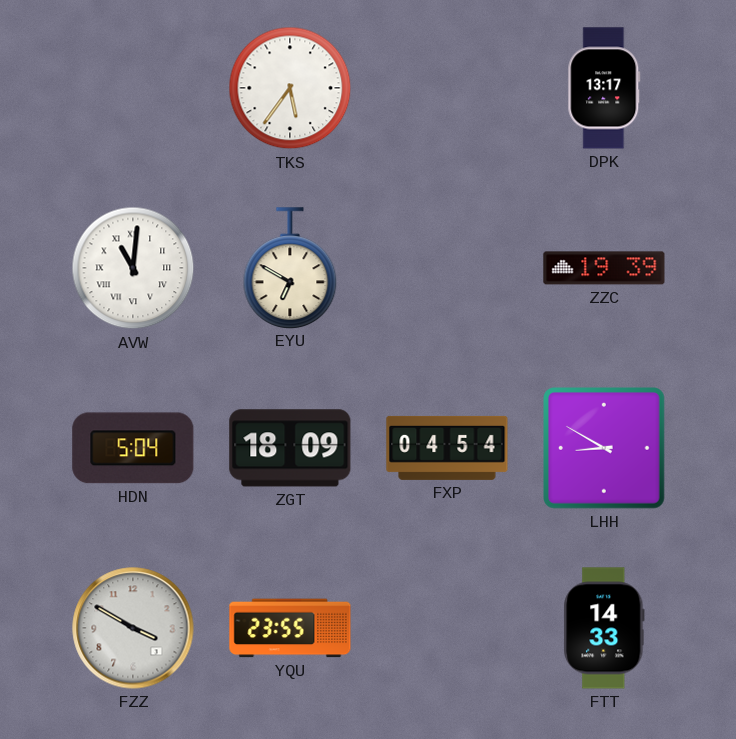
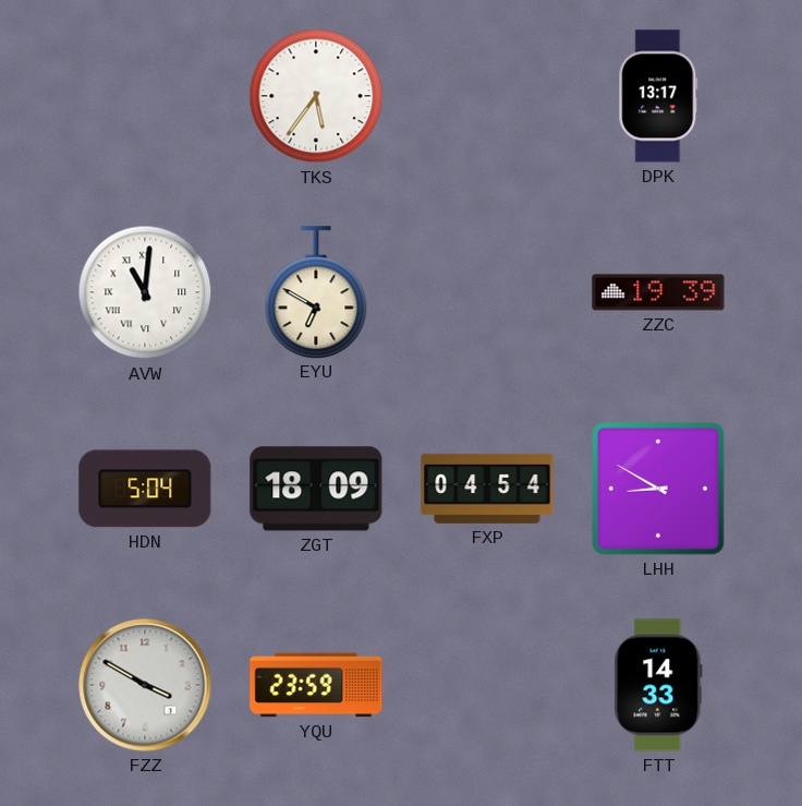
YQU: 23:55 -> 23:59 (316, 685)
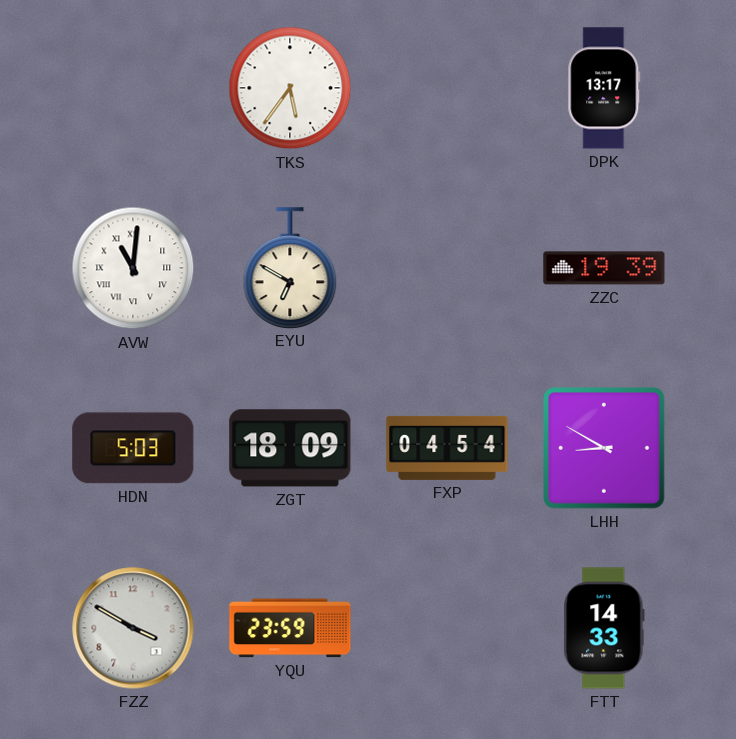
HDN: 5:04 -> 5:03 (133, 448)
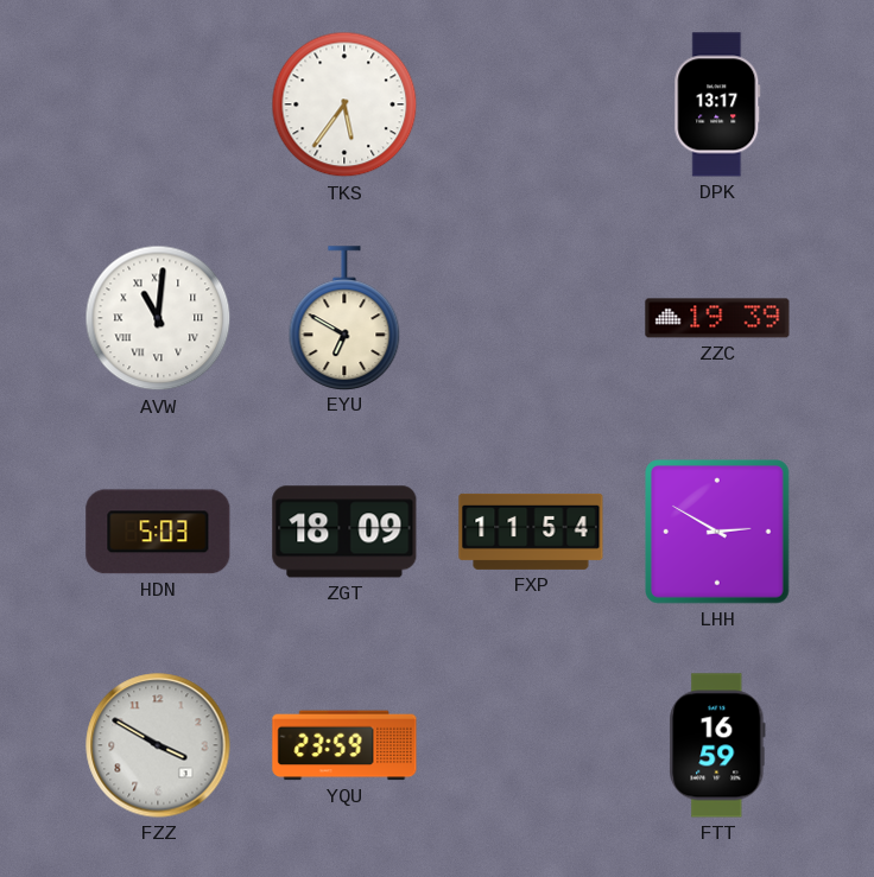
FXP: 04:54 -> 11:54 (531, 532)
LHH: 8:50 -> 2:50 (718, 533)
FTT: 14:33 -> 16:59 (717, 745)
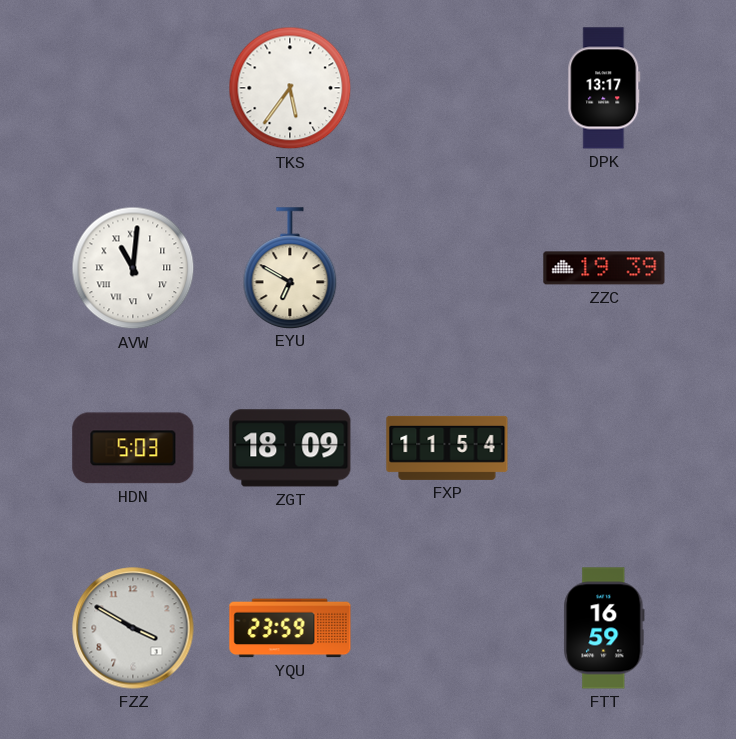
LHH: 2:50 -> none (718, 533)
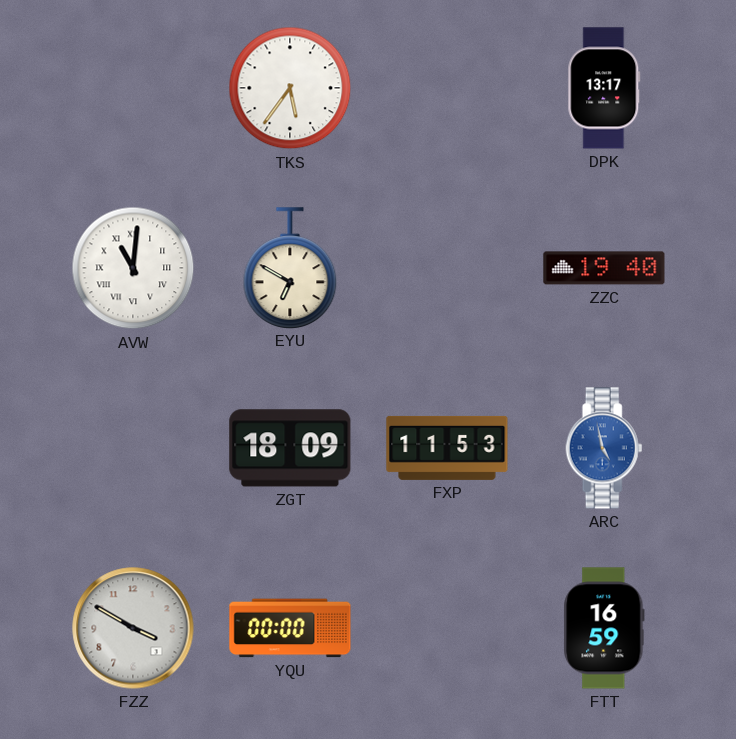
ZZC: 19:39 -> 19:40 (604, 268)
HDN: 5:03 -> none (133, 448)
FXP: 11:54 -> 11:53 (447, 448)
ARC: none -> 4:58 (604, 448)
YQU: 23:59 -> 00:00 (290, 628)
